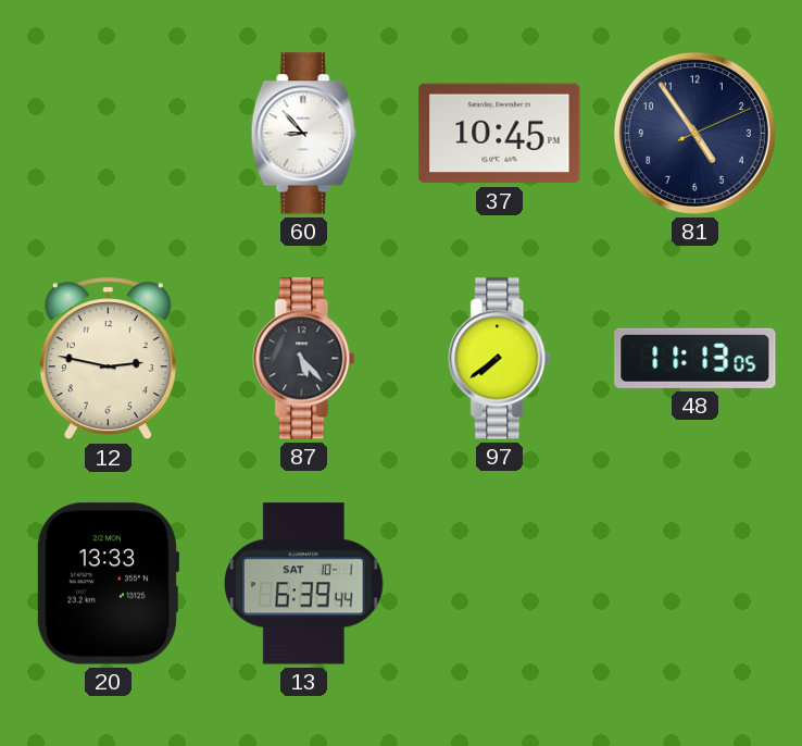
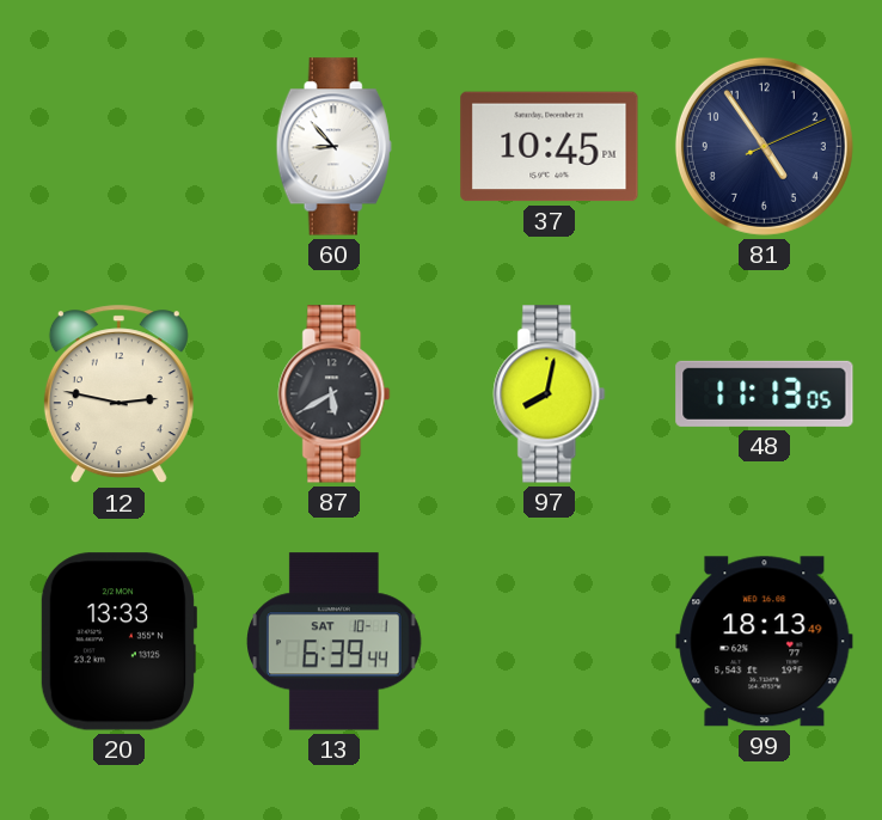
87: 5:23 -> 5:40 (335, 394)
97: 7:39 -> 8:02 (550, 394)
99: none -> 18:13 (765, 642)
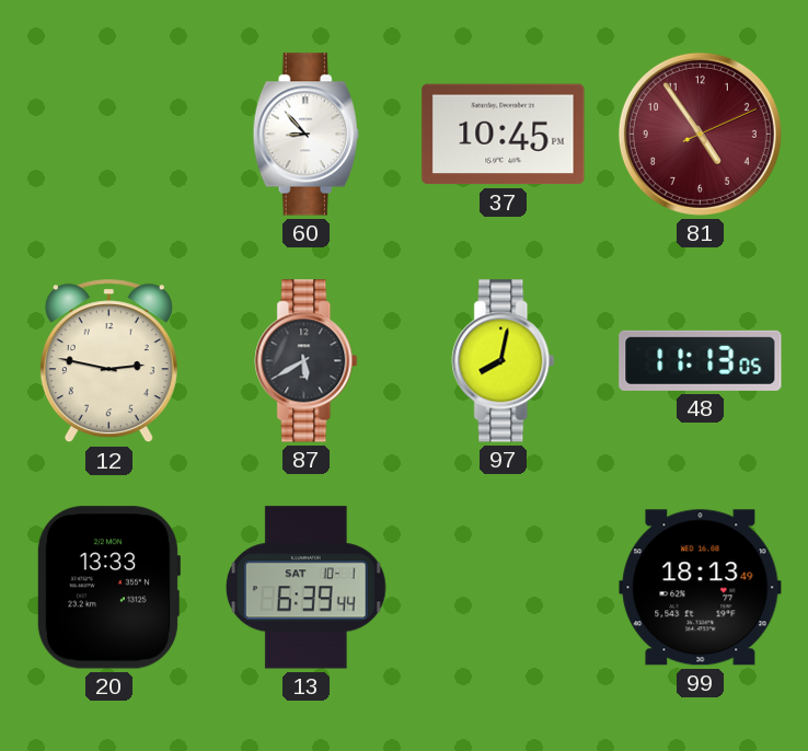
81 dial: navy -> burgundy (700, 134)
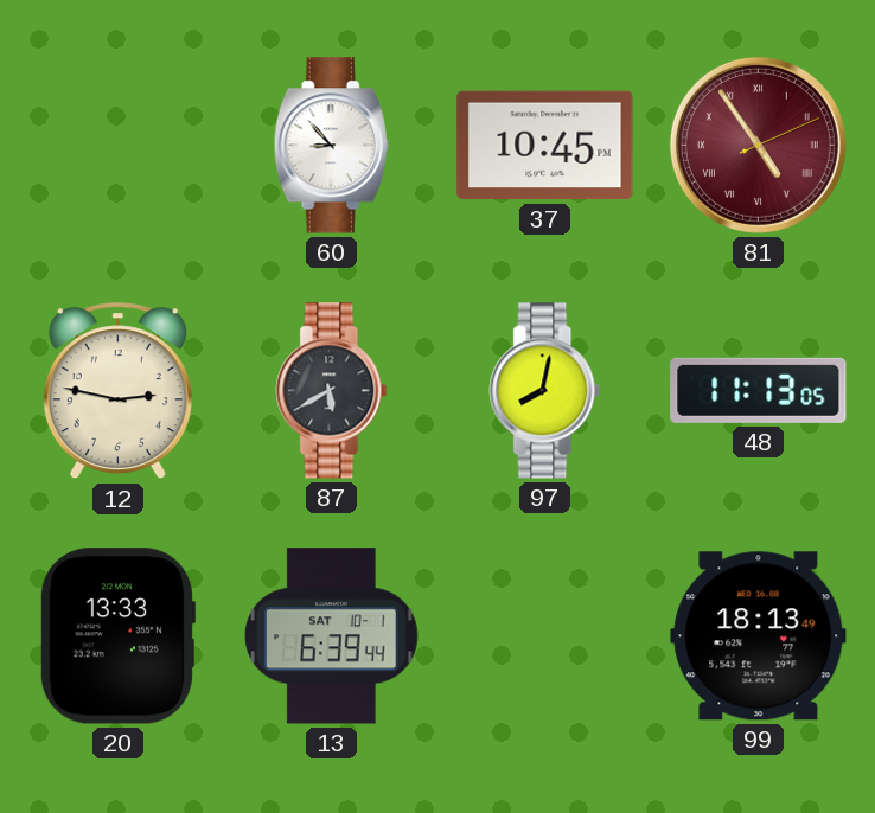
81 numerals: Arabic -> Roman (758, 145)
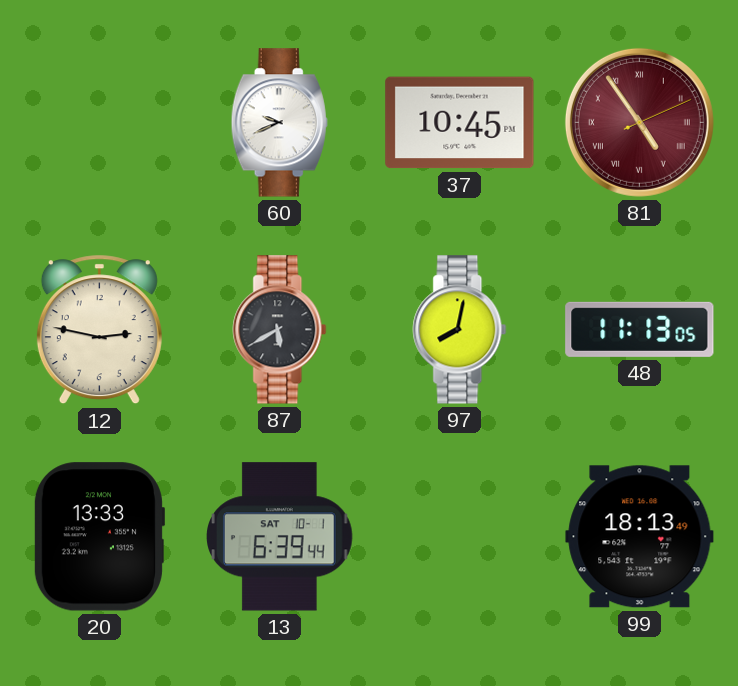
60: 8:53 -> 9:41 (279, 123)
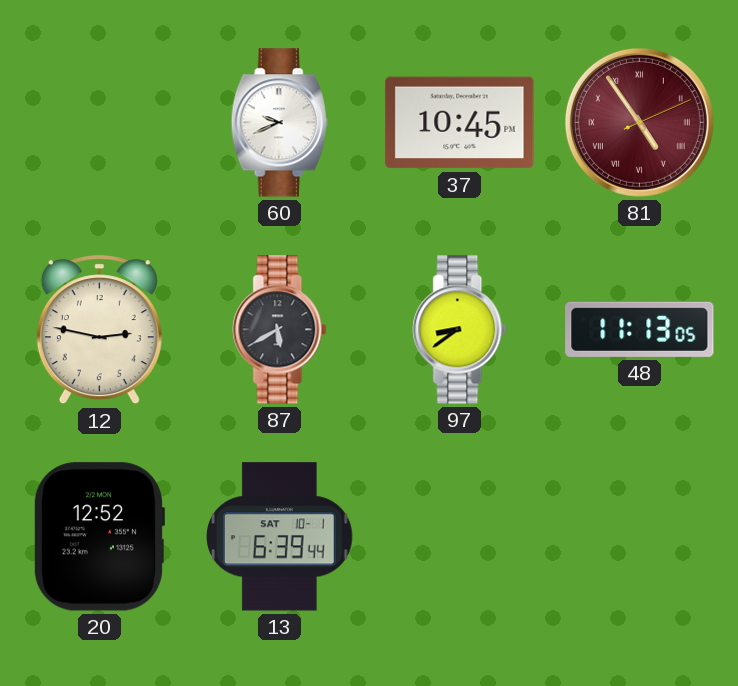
97: 8:02 -> 8:39 (460, 330)
20: 13:33 -> 12:52 (99, 537)
99: 18:13 -> none (640, 537)
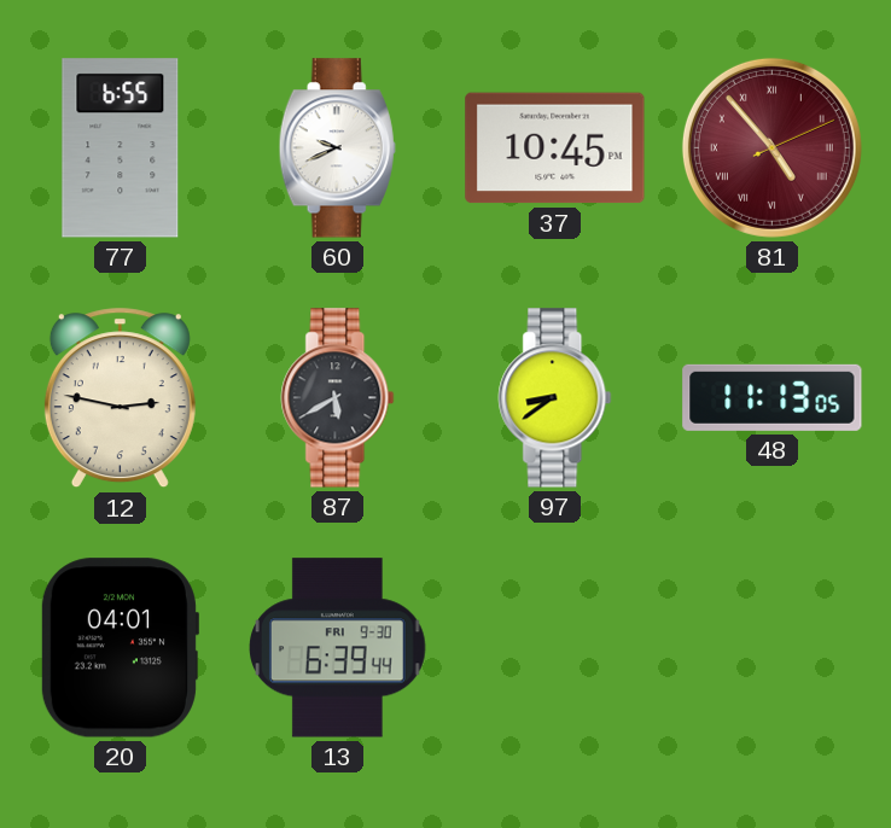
77: none -> 6:55 (121, 148)
81: 4:54 -> 4:53 (771, 147)
20: 12:52 -> 04:01 (120, 648)
13 date: SAT 10-1 -> FRI 9-30 (338, 648)
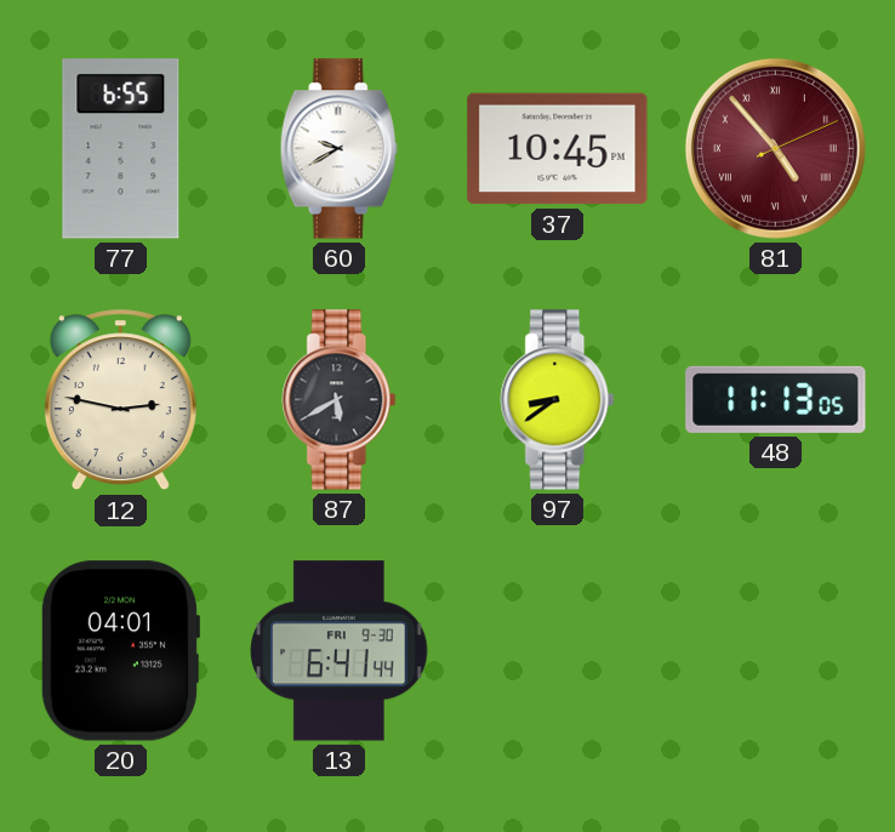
60: 9:41 -> 9:40 (338, 149)
13: 6:39 -> 6:41 (340, 651)
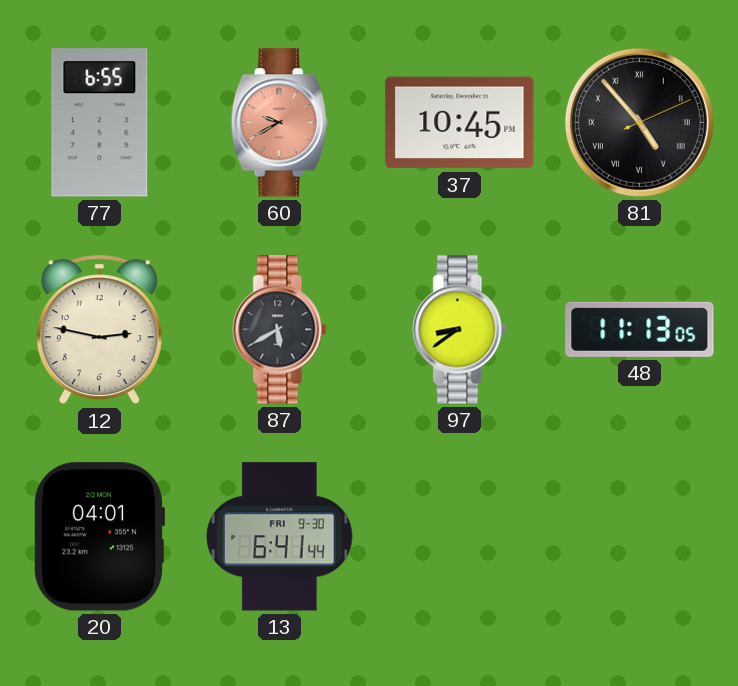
60 dial: white -> salmon (279, 123)
81 dial: burgundy -> black (639, 122)
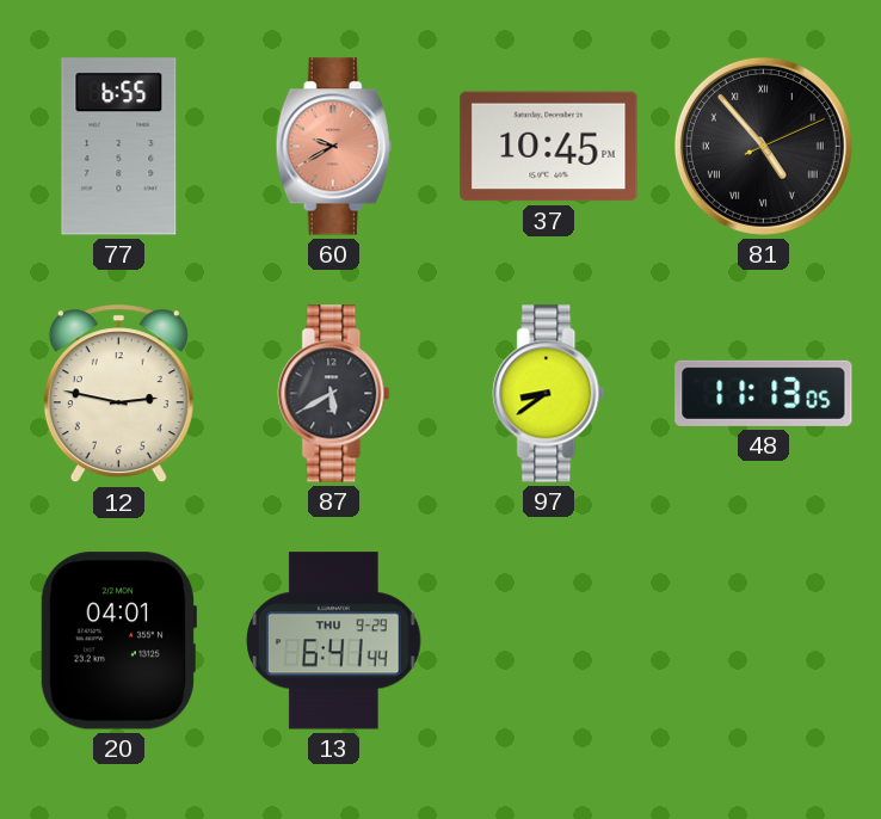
13 date: FRI 9-30 -> THU 9-29 (334, 641)
